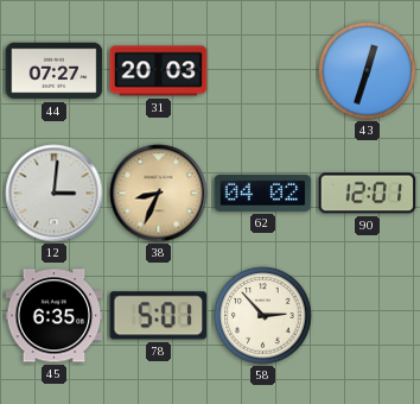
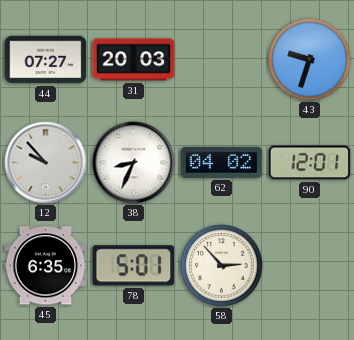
43: 12:33 -> 9:33 (310, 60)
12: 3:01 -> 9:53 (46, 163)
38 dial: champagne -> white (134, 163)
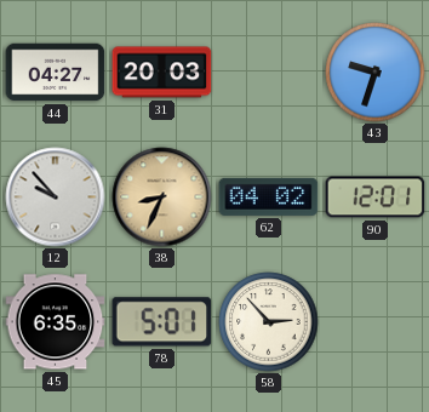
44: 07:27 -> 04:27 (56, 73)
38 dial: white -> champagne (162, 198)
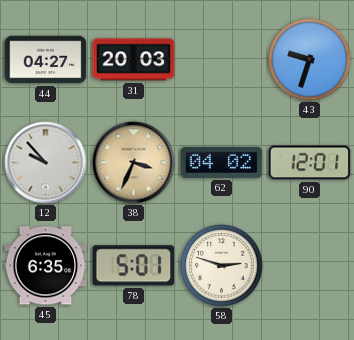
38: 8:34 -> 3:34 (134, 163)
58: 2:53 -> 2:48 (222, 266)
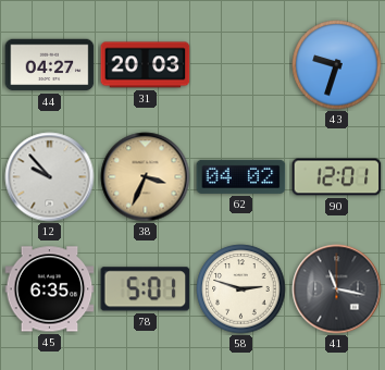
41: none -> 11:17 (337, 289)
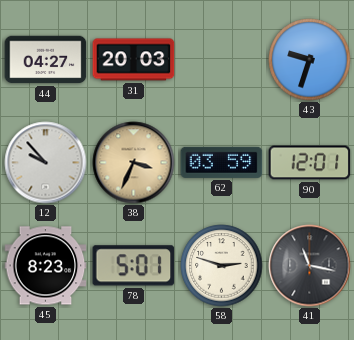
62: 04:02 -> 03:59 (222, 162)
45: 6:35 -> 8:23 (46, 266)
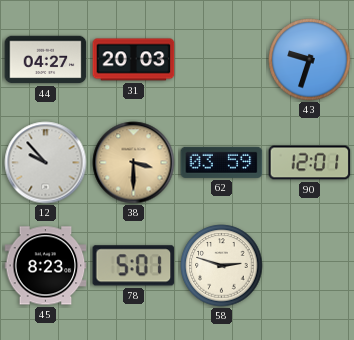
38: 3:34 -> 3:30 (134, 163)
41: 11:17 -> none (310, 266)
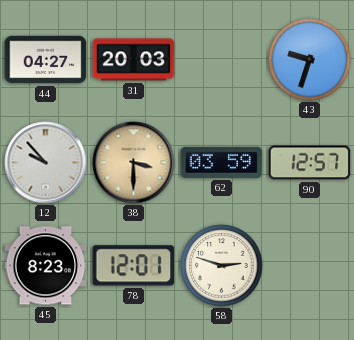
90: 12:01 -> 12:57 (310, 163)
78: 5:01 -> 12:01 (134, 266)
